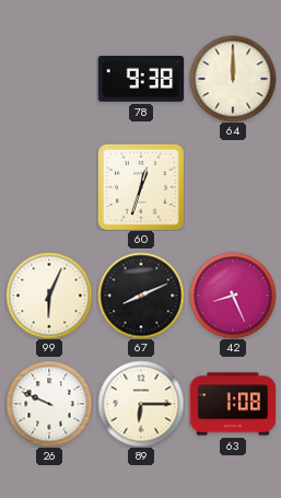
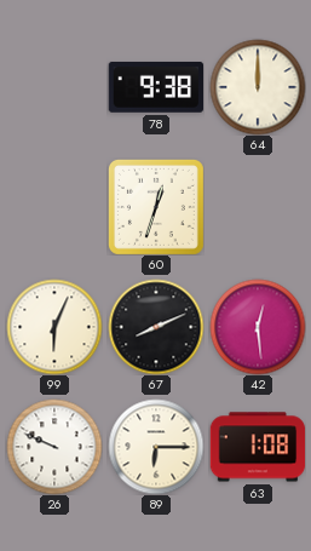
42: 8:26 -> 12:29 (258, 327)
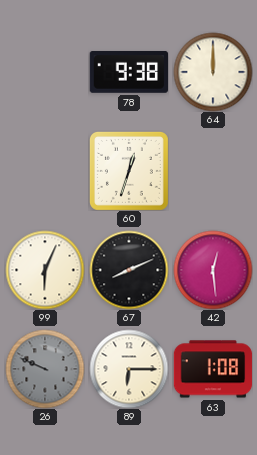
26 dial: white -> grey (45, 369)
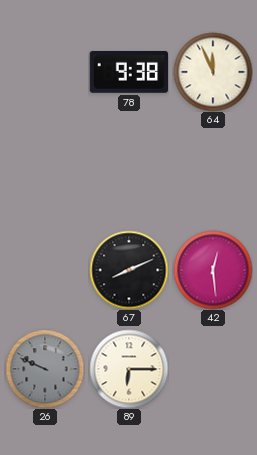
64: 12:00 -> 11:56 (213, 72)
60: 12:33 -> none (129, 171)
99: 6:04 -> none (45, 270)
63: 1:08 -> none (213, 369)
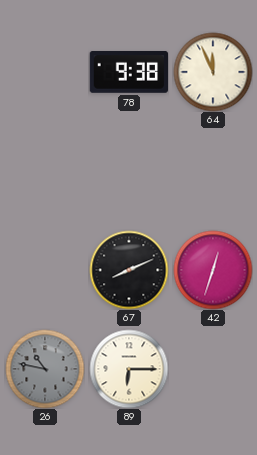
42: 12:29 -> 12:33 (213, 270)
26: 9:49 -> 10:47 (45, 369)
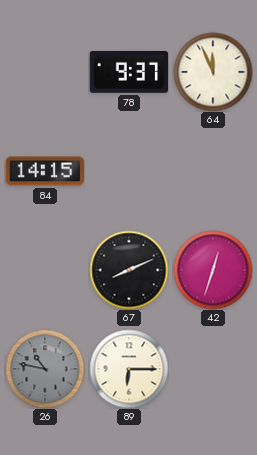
78: 9:38 -> 9:37 (129, 72)
84: none -> 14:15 (45, 171)
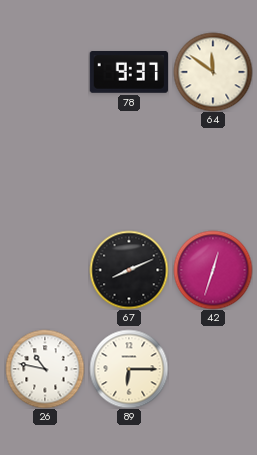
64: 11:56 -> 11:51 (213, 72)
84: 14:15 -> none (45, 171)
26 dial: grey -> white (45, 369)
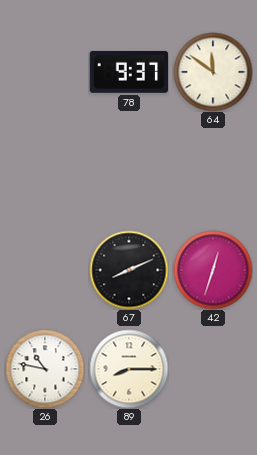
89: 6:15 -> 8:15 (129, 369)
